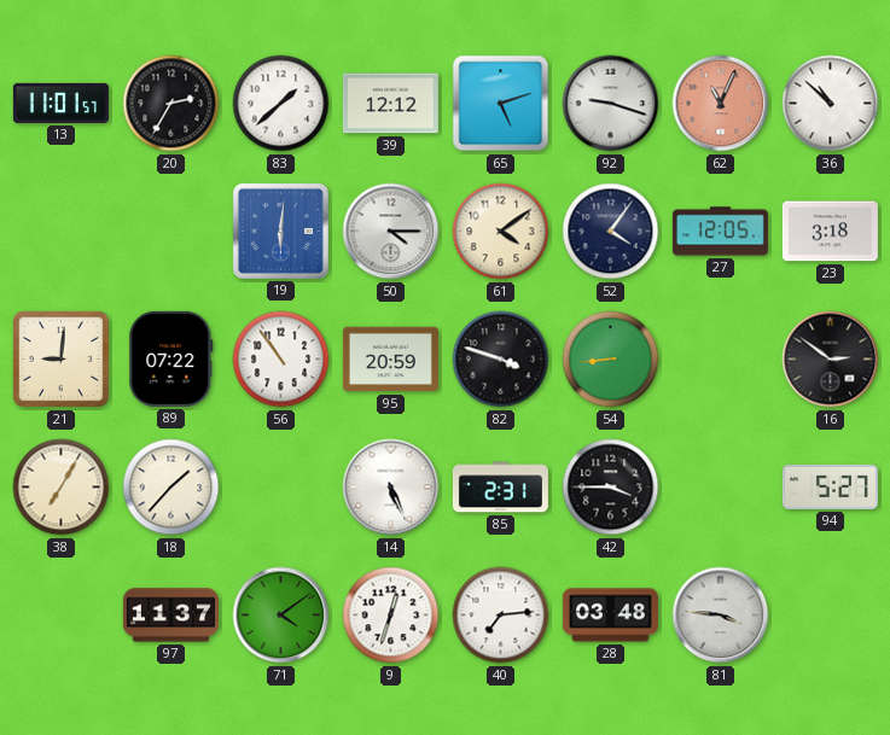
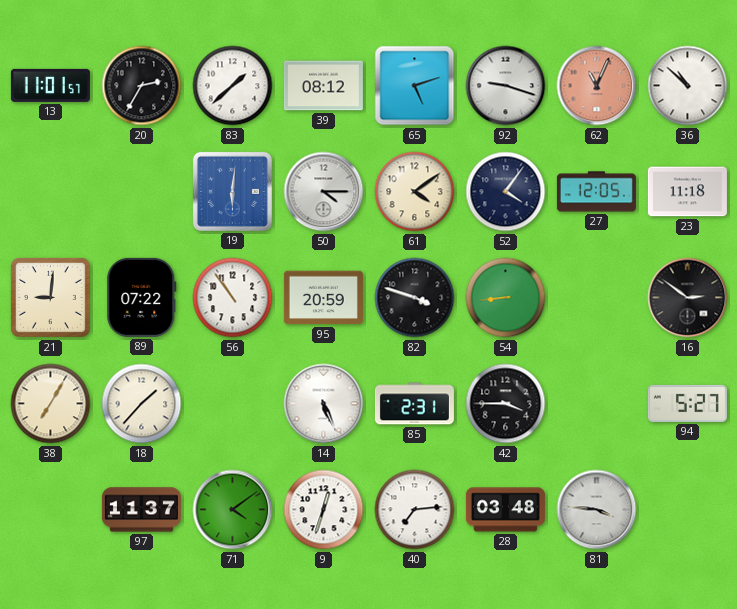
39: 12:12 -> 08:12 (323, 86)
23: 3:18 -> 11:18 (687, 192)
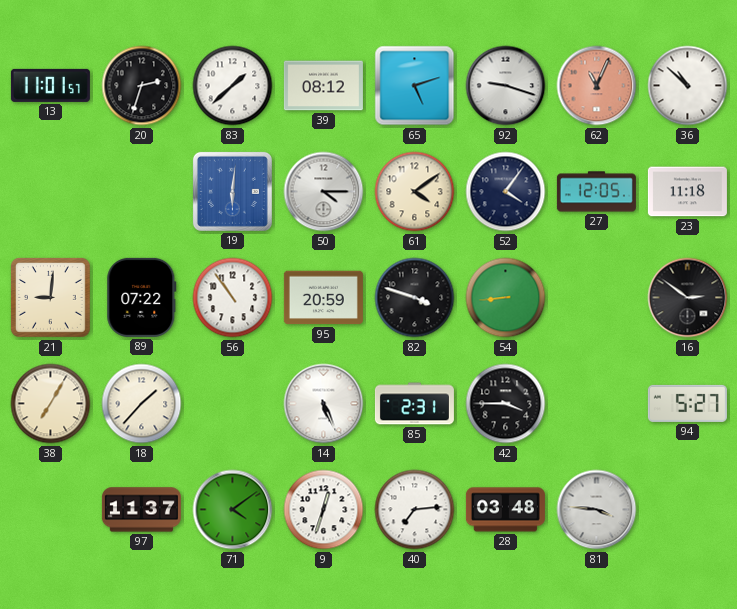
20: 2:35 -> 2:33 (142, 86)
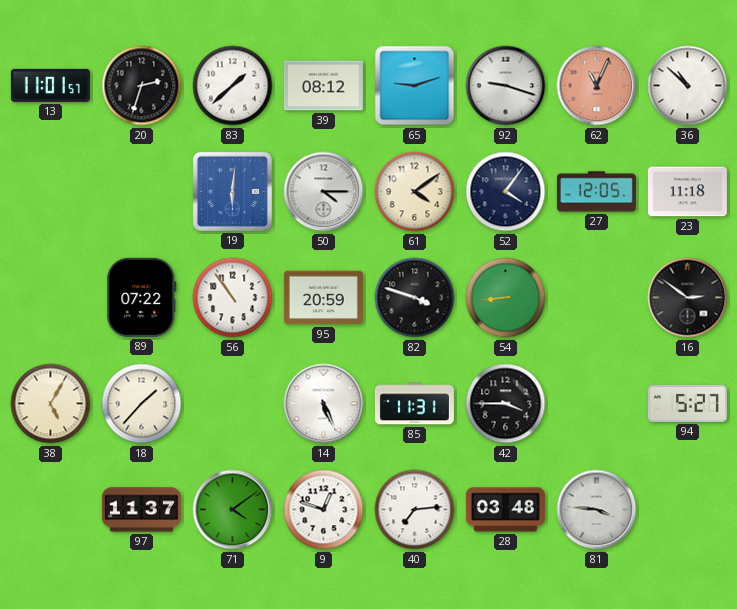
65: 5:12 -> 9:12 (415, 86)
21: 9:01 -> none (51, 298)
38: 7:05 -> 5:05 (51, 404)
85: 2:31 -> 11:31 (414, 404)
9: 12:33 -> 12:48 (324, 510)
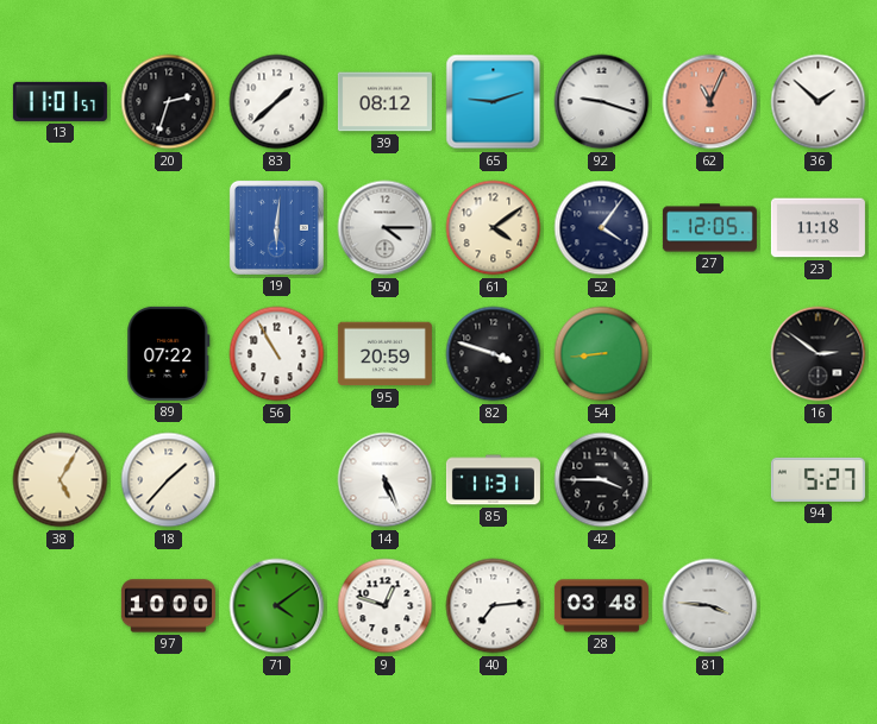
36: 10:52 -> 1:52 (819, 102)
56: 10:54 -> 10:55 (277, 354)
97: 11:37 -> 10:00 (168, 606)
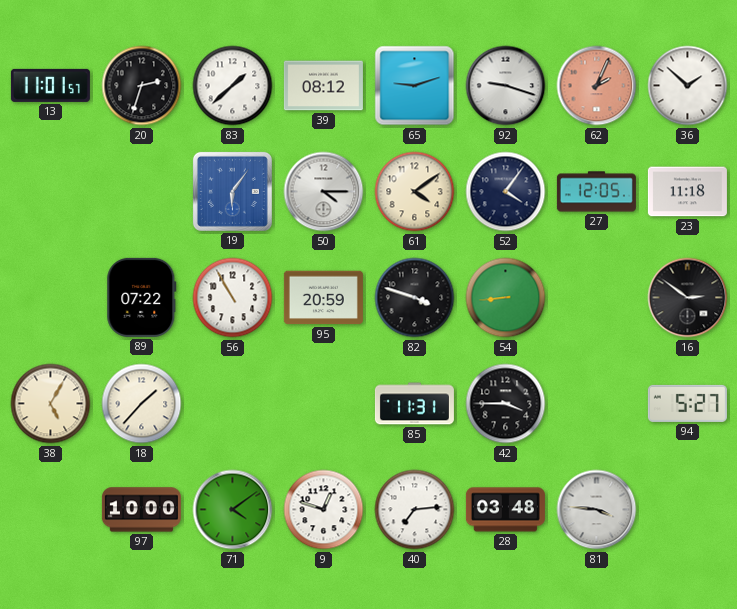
62: 11:04 -> 2:04 (597, 86)
19: 6:01 -> 6:06 (232, 191)
14: 5:26 -> none (386, 480)
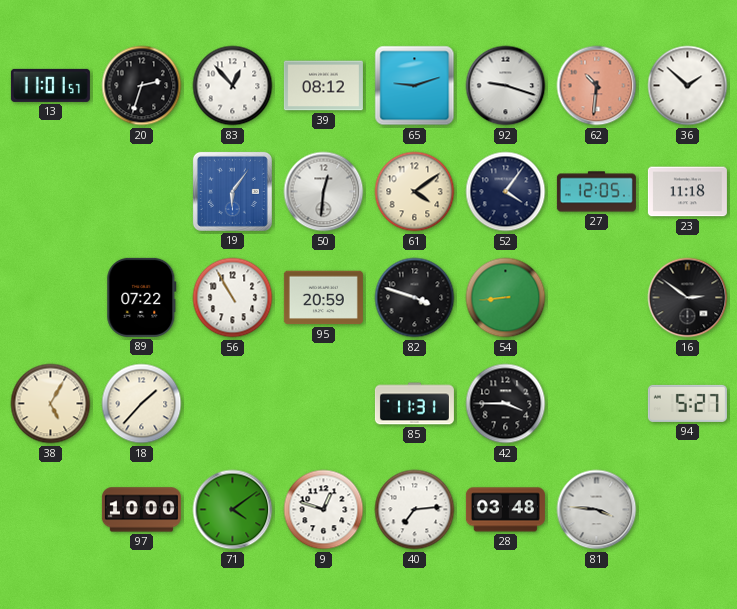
83: 1:38 -> 12:53 (233, 86)
62: 2:04 -> 10:31 (597, 86)
50: 4:15 -> 12:31 (324, 192)
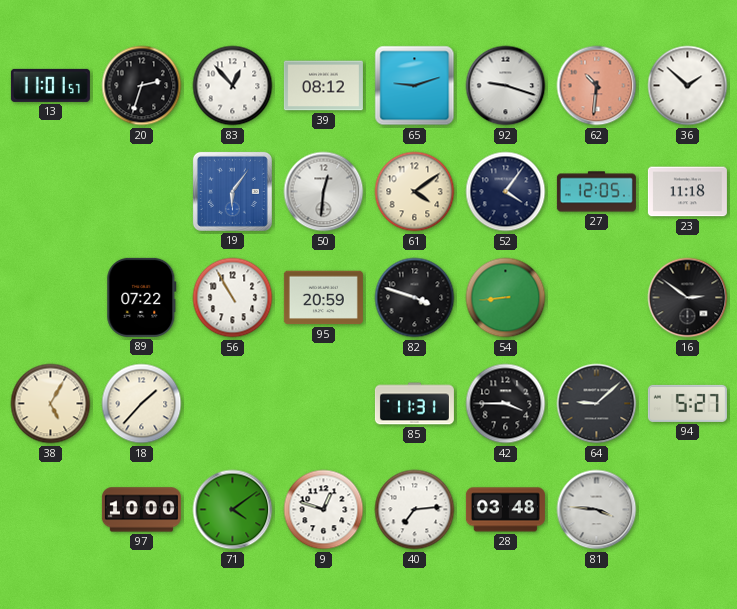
64: none -> 9:08 (597, 404)
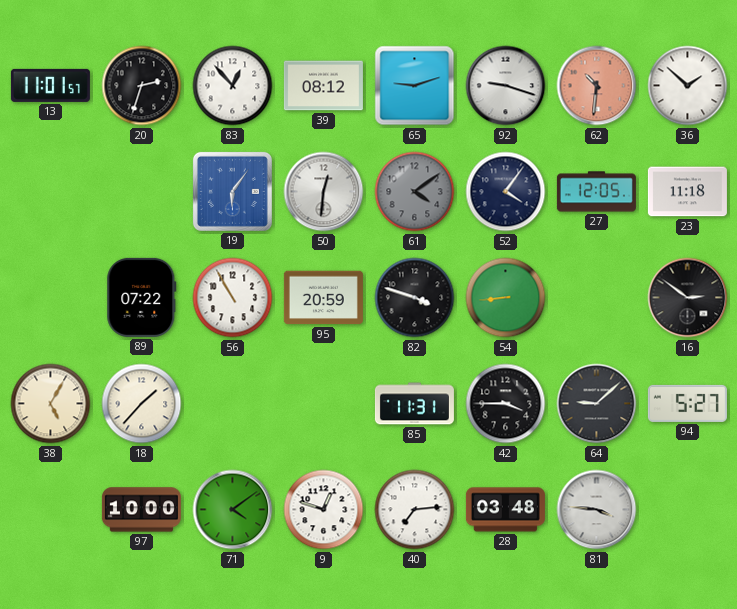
61 dial: cream -> grey (415, 192)
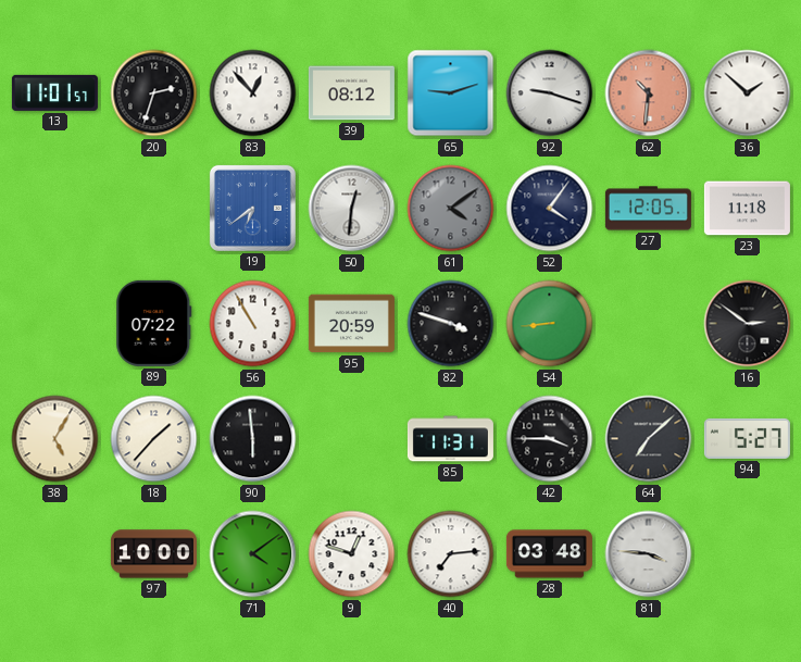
19: 6:06 -> 6:39 (252, 208)
90: none -> 5:59 (253, 439)
64: 9:08 -> 7:08 (649, 439)
